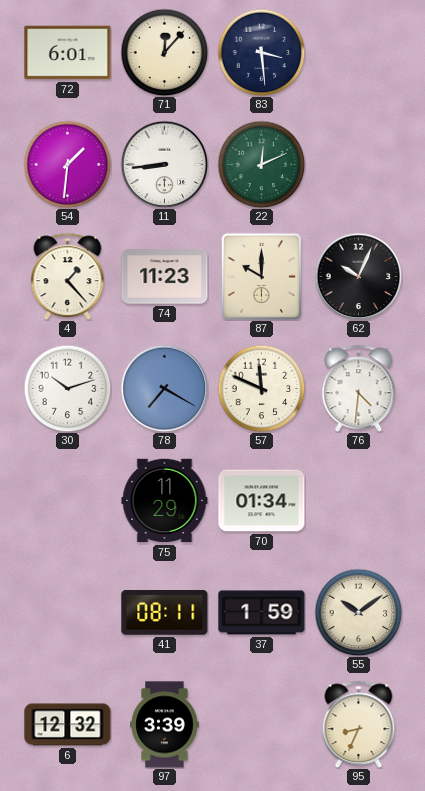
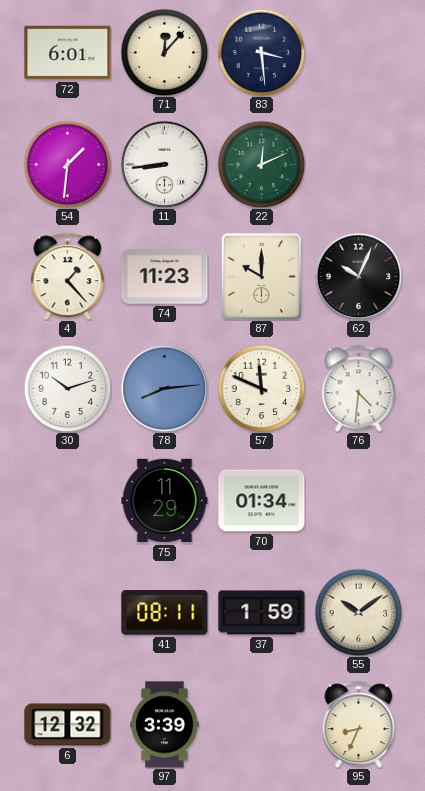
78: 7:20 -> 8:14 (164, 388)
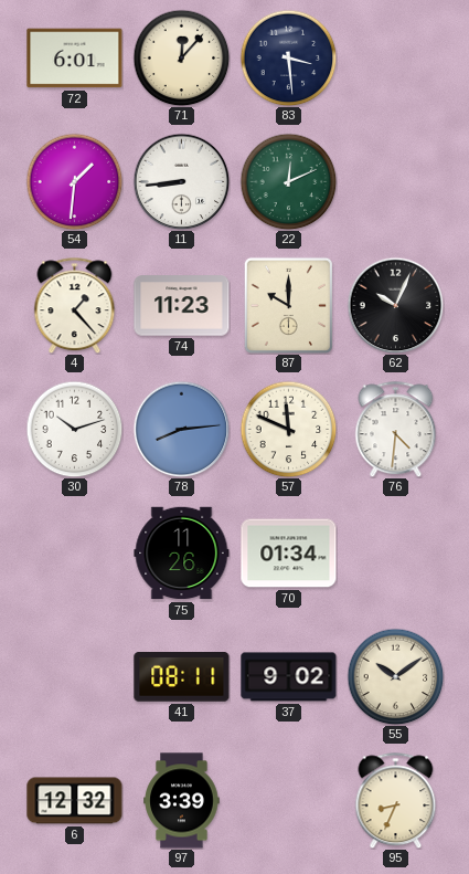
75: 11:29 -> 11:26 (182, 554)
37: 1:59 -> 9:02 (289, 677)
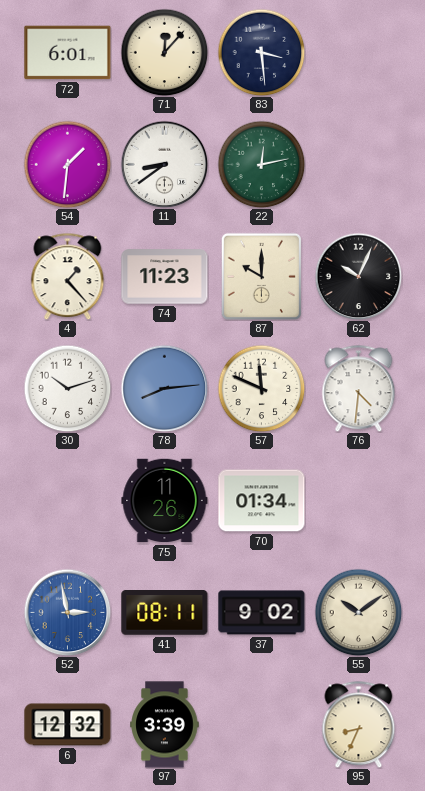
11: 8:44 -> 8:39 (164, 164)
22: 12:11 -> 12:13 (261, 164)
52: none -> 2:58 (67, 612)
